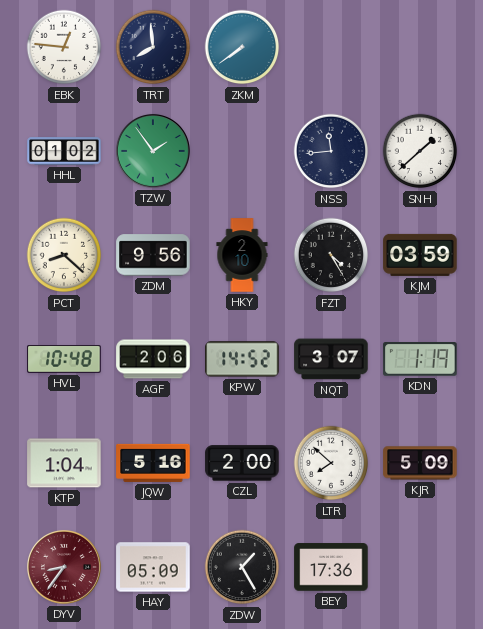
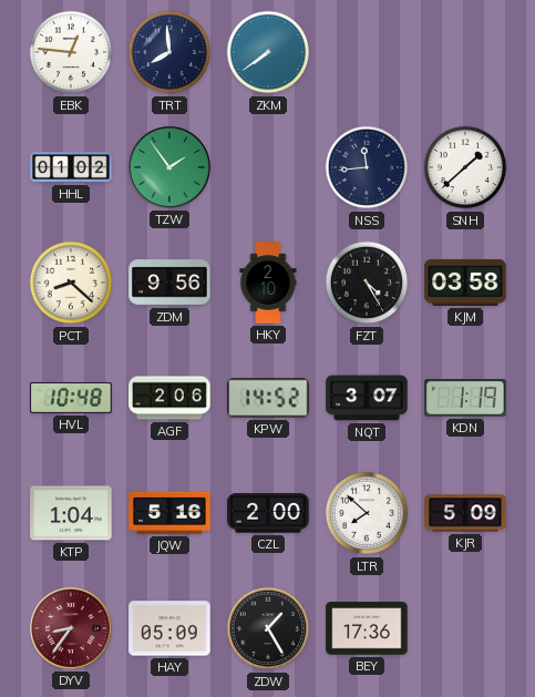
KJM: 03:59 -> 03:58 (465, 283)
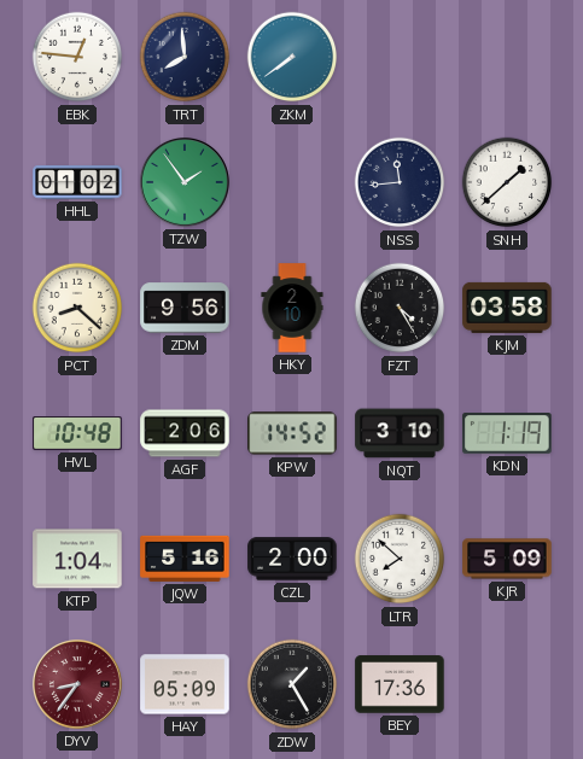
NQT: 3:07 -> 3:10 (400, 433)
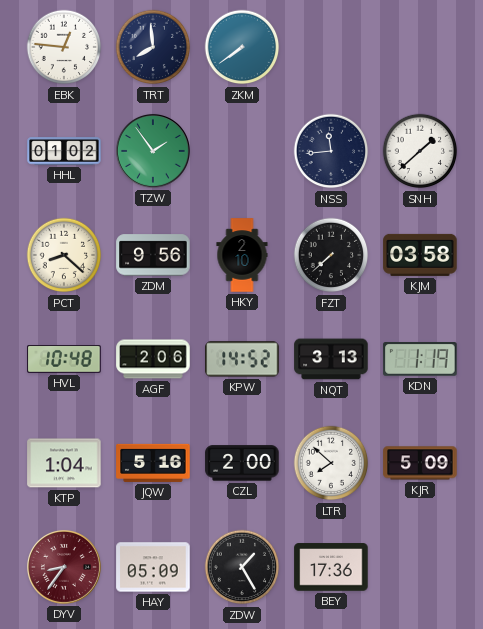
FZT: 4:25 -> 7:38 (331, 255)
NQT: 3:10 -> 3:13 (331, 359)
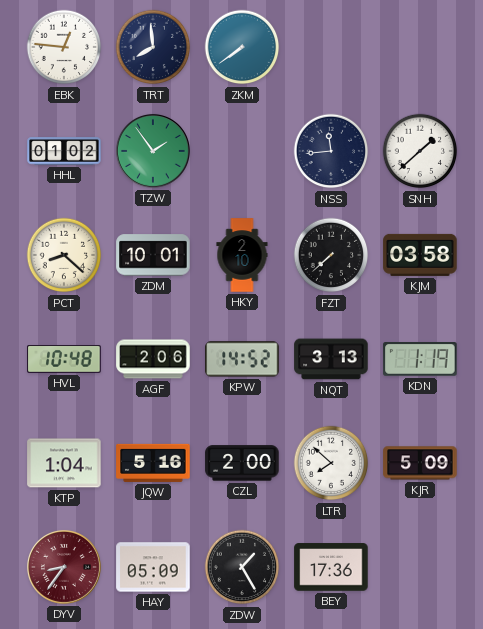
ZDM: 9:56 -> 10:01 (153, 255)
